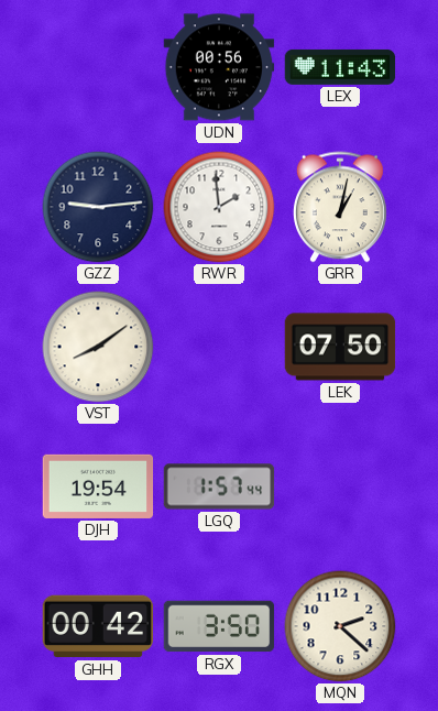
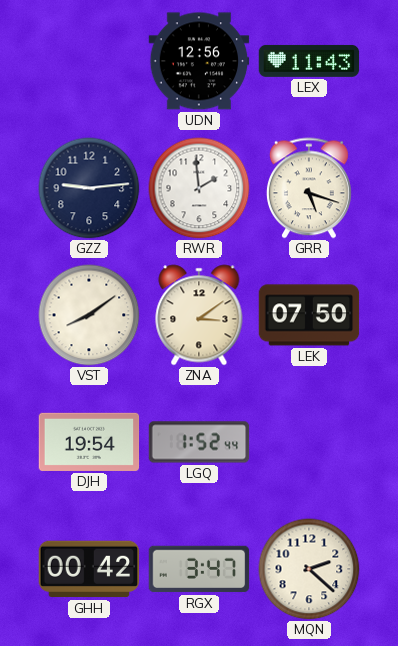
UDN: 00:56 -> 12:56 (199, 61)
GRR: 1:02 -> 5:18 (309, 188)
ZNA: none -> 3:09 (199, 315)
LGQ: 1:57 -> 1:52 (199, 442)
RGX: 3:50 -> 3:47 (199, 569)
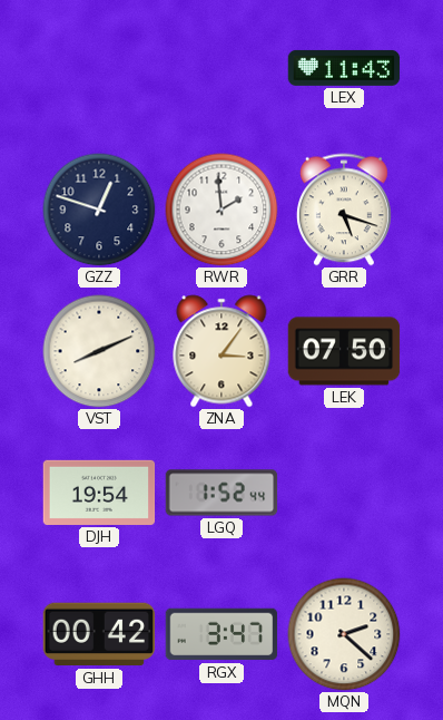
UDN: 12:56 -> none (199, 61)
GZZ: 9:14 -> 12:48 (99, 210)
VST: 8:09 -> 8:11 (99, 351)
ZNA: 3:09 -> 3:06 (221, 351)
